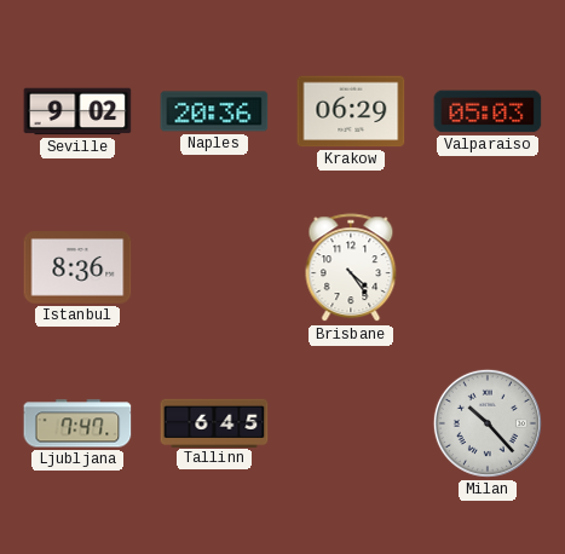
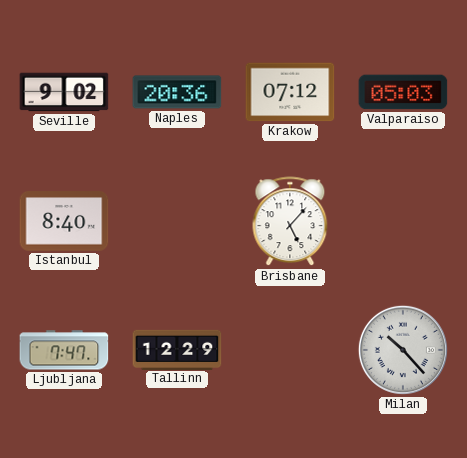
Krakow: 06:29 -> 07:12 (290, 92)
Istanbul: 8:36 -> 8:40 (64, 222)
Brisbane: 4:24 -> 5:07 (290, 222)
Tallinn: 6:45 -> 12:29 (177, 349)
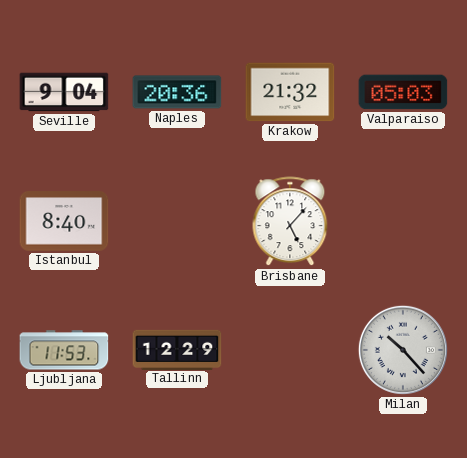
Seville: 9:02 -> 9:04 (64, 92)
Krakow: 07:12 -> 21:32 (290, 92)
Ljubljana: 7:47 -> 11:53 (64, 350)
